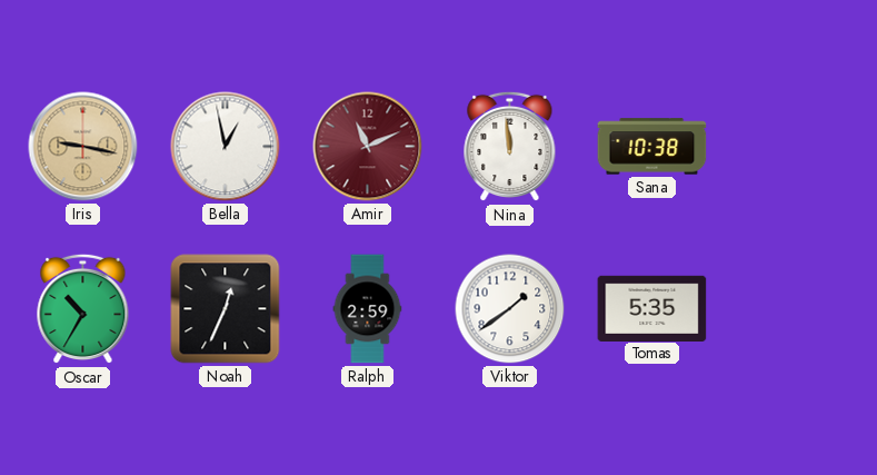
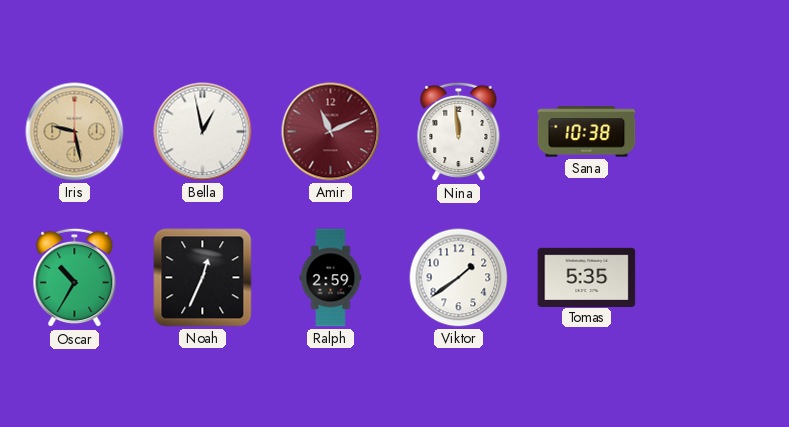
Iris: 9:17 -> 9:28 (75, 132)
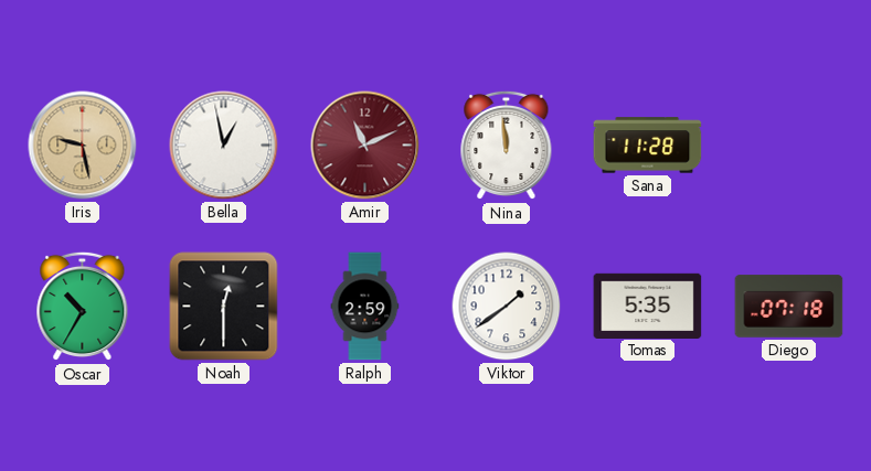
Sana: 10:38 -> 11:28 (648, 146)
Noah: 12:34 -> 12:30 (224, 307)
Diego: none -> 07:18 (789, 307)
